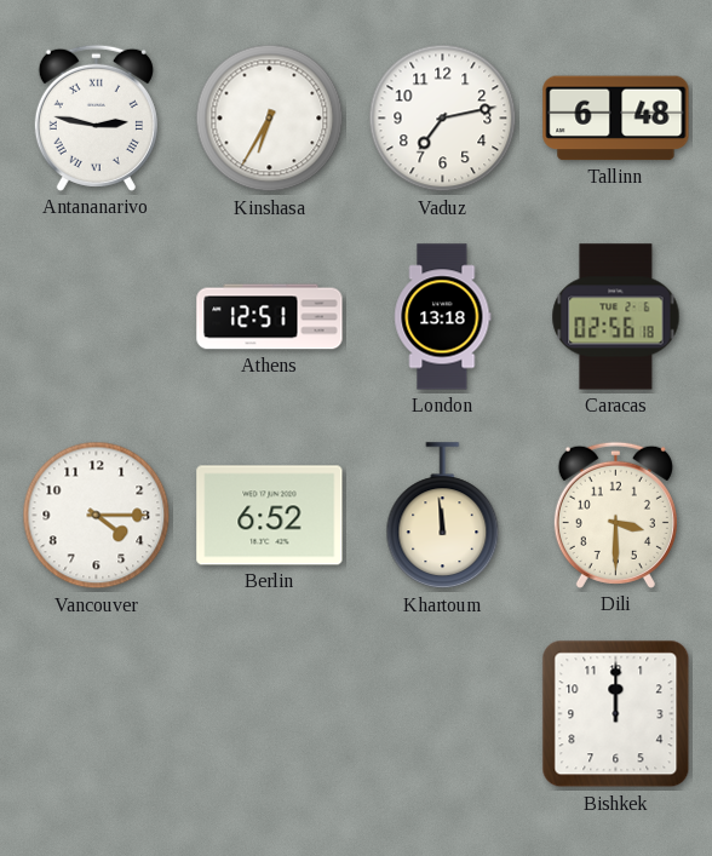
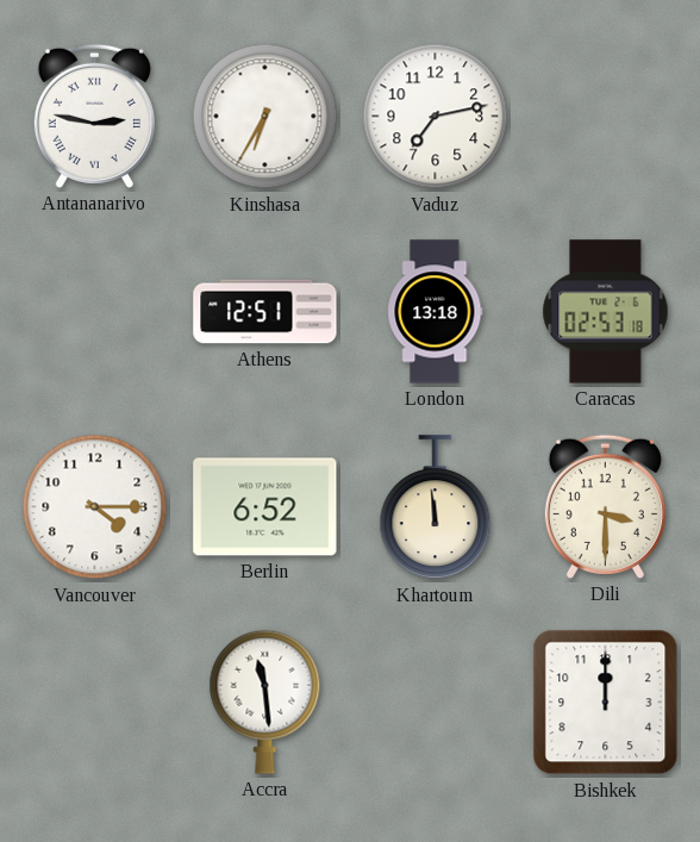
Tallinn: 6:48 -> none (616, 119)
Caracas: 02:56 -> 02:53 (606, 312)
Accra: none -> 11:29 (265, 701)
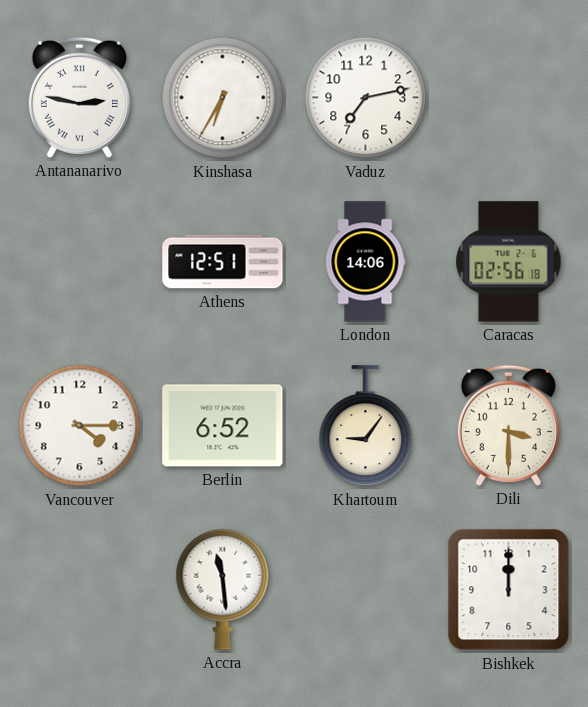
London: 13:18 -> 14:06 (366, 262)
Caracas: 02:53 -> 02:56 (509, 262)
Khartoum: 11:59 -> 9:06 (366, 426)
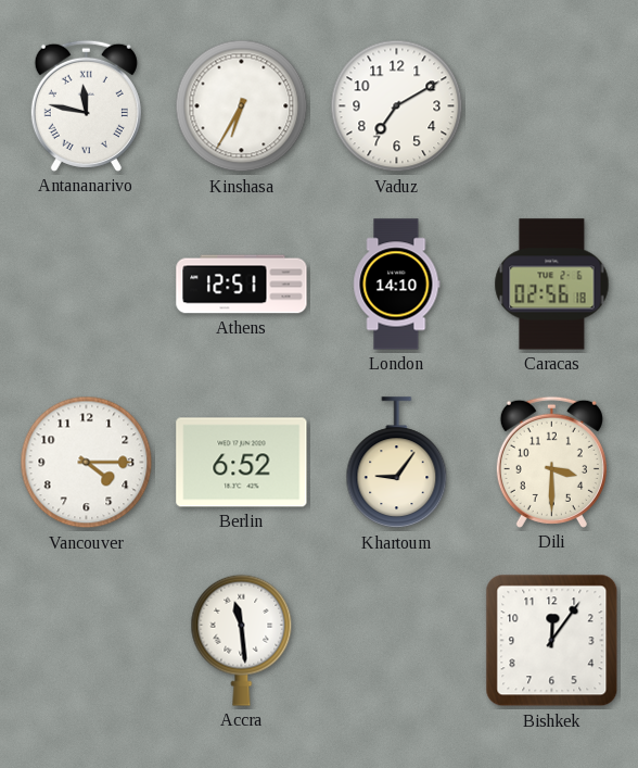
Antananarivo: 2:47 -> 11:47 (86, 105)
Vaduz: 7:13 -> 7:10 (397, 106)
London: 14:06 -> 14:10 (397, 285)
Bishkek: 12:00 -> 12:06 (552, 641)
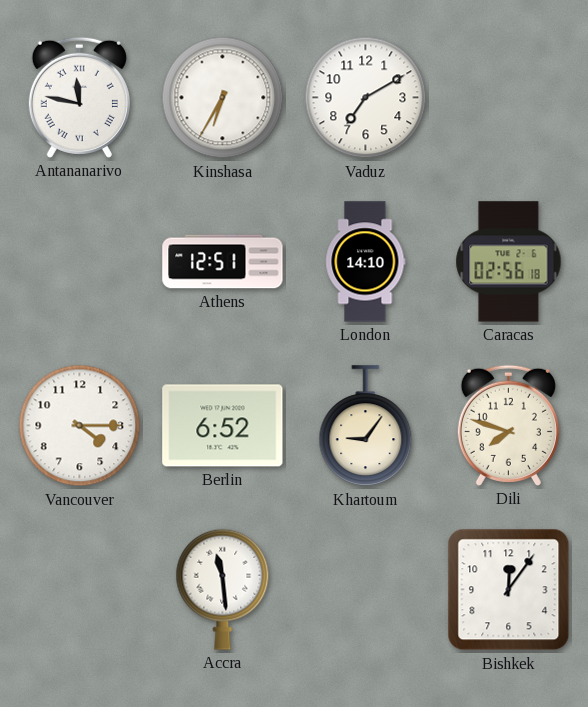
Dili: 3:30 -> 7:48 (508, 425)
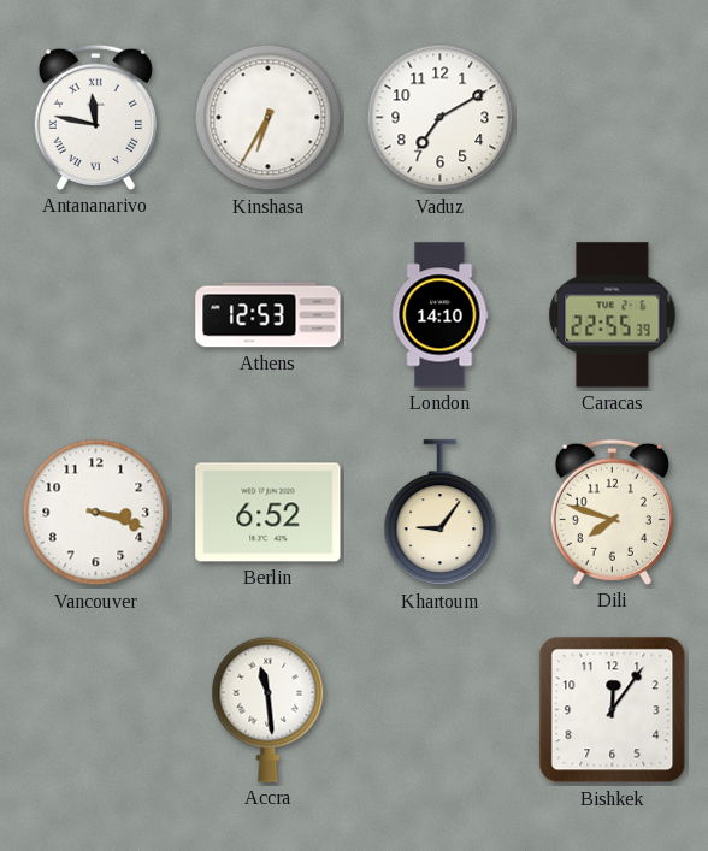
Athens: 12:51 -> 12:53 (269, 315)
Caracas: 02:56 -> 22:55 (613, 315)
Vancouver: 4:15 -> 3:18 (96, 513)
